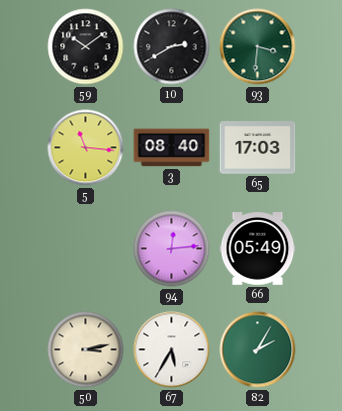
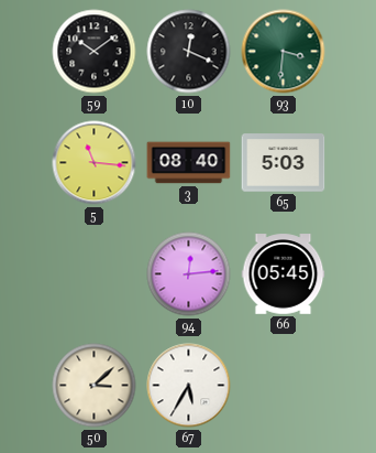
10: 2:40 -> 12:19 (189, 52)
65: 17:03 -> 5:03 (284, 163)
66: 05:49 -> 05:45 (284, 274)
50: 3:13 -> 3:08 (95, 386)
82: 2:05 -> none (258, 350)
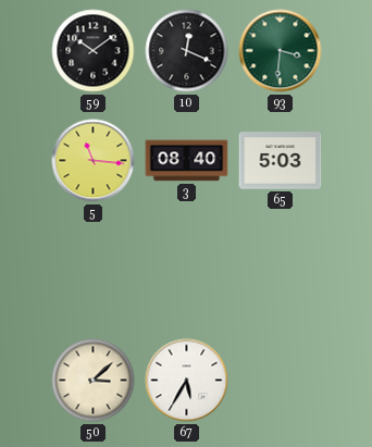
94: 12:14 -> none (189, 274)
66: 05:45 -> none (284, 274)
